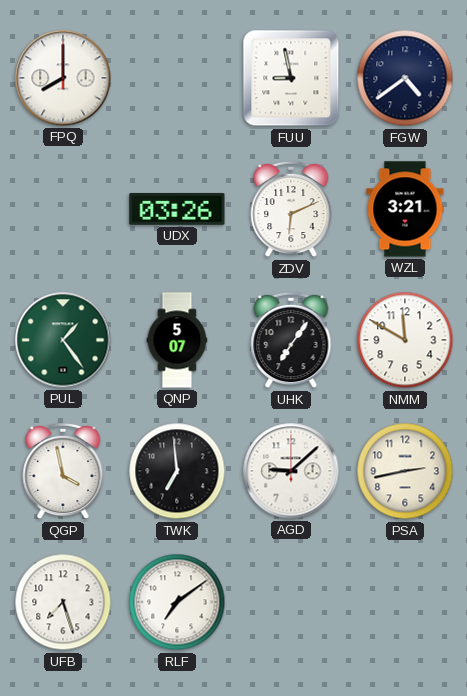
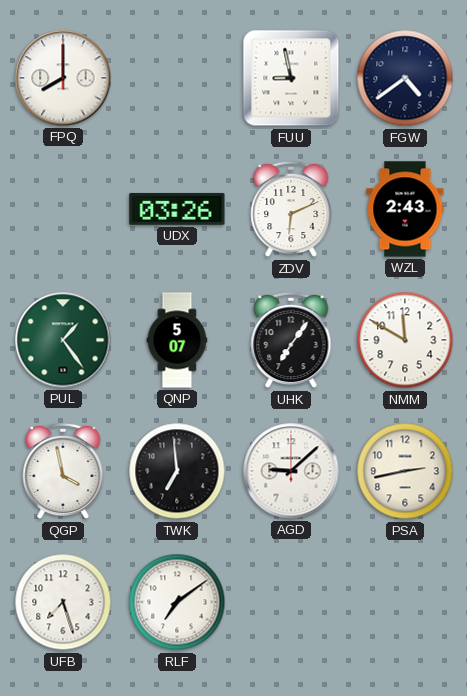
WZL: 3:21 -> 2:43 (405, 209)
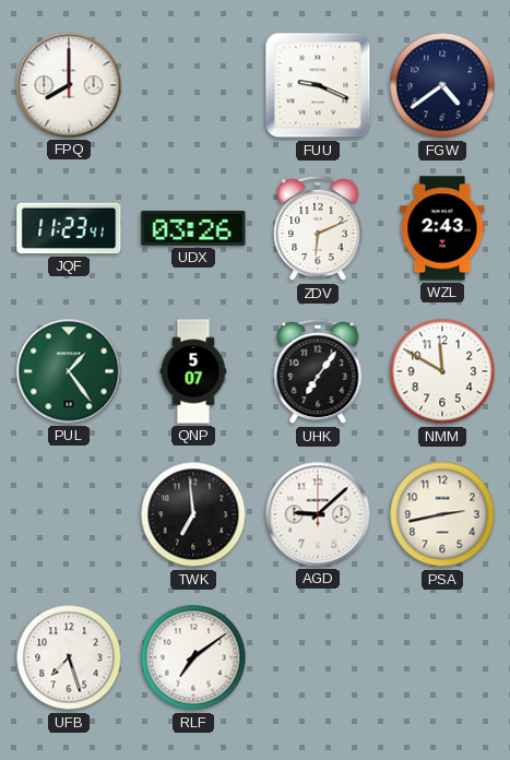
FUU: 8:58 -> 9:19 (318, 85)
JQF: none -> 11:23 (69, 228)
QGP: 3:58 -> none (63, 471)
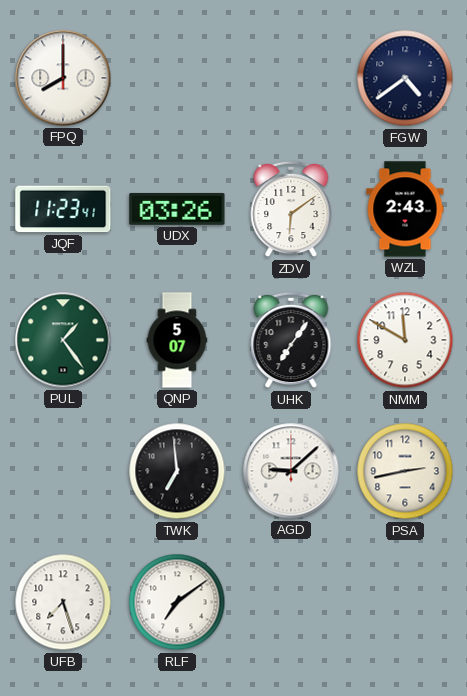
FUU: 9:19 -> none (318, 85)
ZDV: 6:11 -> 6:09 (291, 209)
